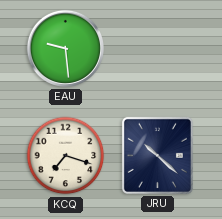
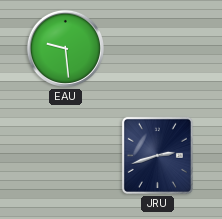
KCQ: 7:18 -> none (66, 156)
JRU: 10:22 -> 2:42 (157, 155)
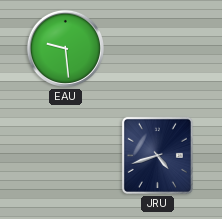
JRU: 2:42 -> 4:42 (157, 155)
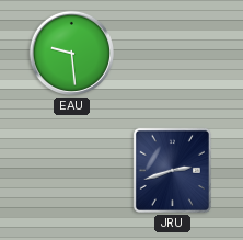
JRU: 4:42 -> 2:42 (172, 170)
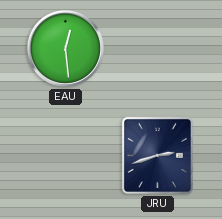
EAU: 9:29 -> 12:29 (65, 48)
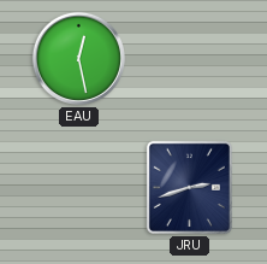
EAU: 12:29 -> 12:28 (78, 58)
